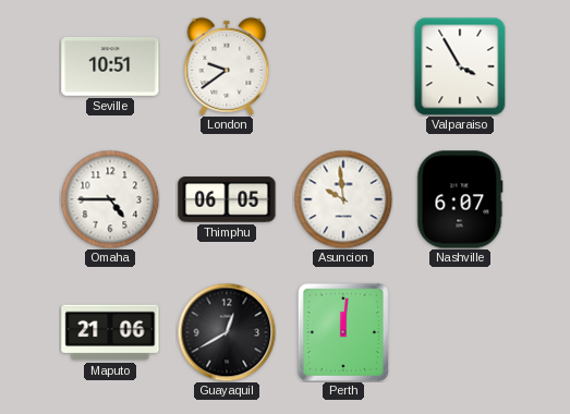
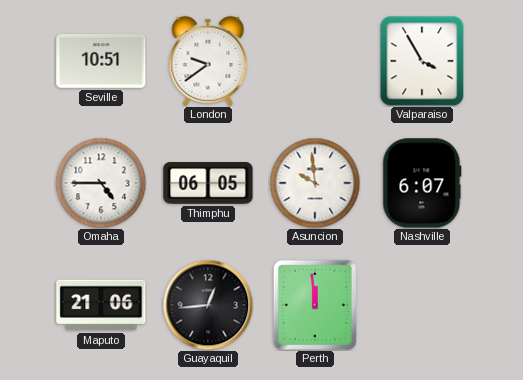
Guayaquil: 12:40 -> 12:44 (208, 305)
Perth: 12:01 -> 11:59 (315, 305)
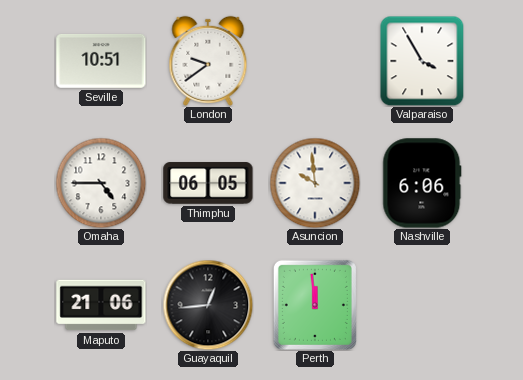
Nashville: 6:07 -> 6:06 (422, 183)
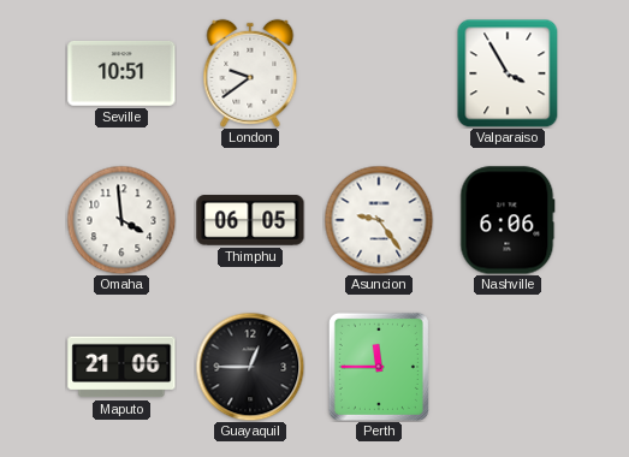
Omaha: 4:45 -> 3:59 (121, 220)
Asuncion: 9:59 -> 9:24 (379, 220)
Guayaquil: 12:44 -> 12:45 (250, 367)
Perth: 11:59 -> 11:45 (379, 367)
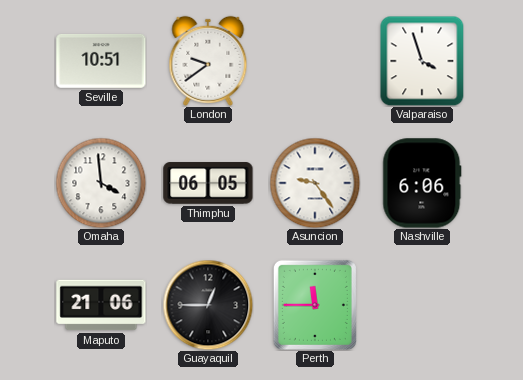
Valparaiso: 3:55 -> 3:57 (422, 61)
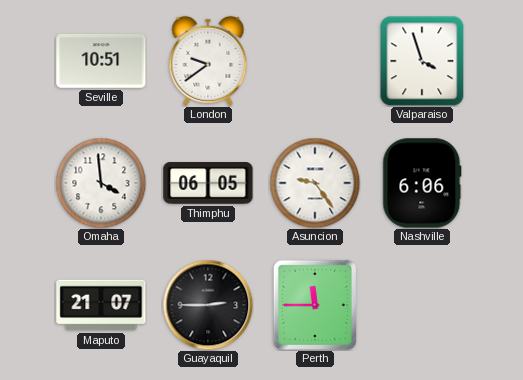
Maputo: 21:06 -> 21:07 (101, 305)
Guayaquil: 12:45 -> 2:45 (208, 305)
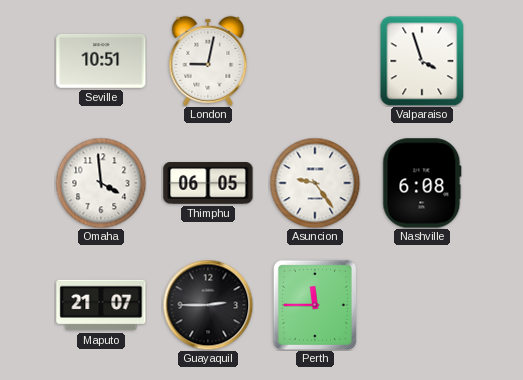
London: 9:39 -> 9:02 (208, 61)
Nashville: 6:06 -> 6:08 (422, 183)
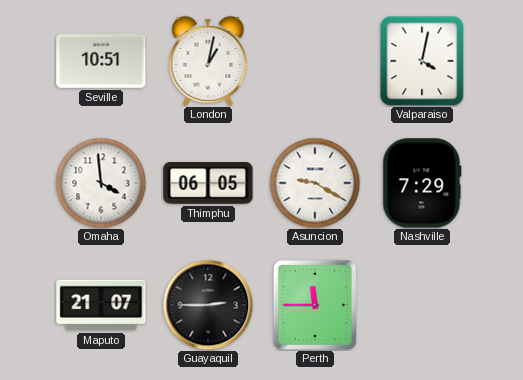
London: 9:02 -> 1:02 (208, 61)
Valparaiso: 3:57 -> 4:02 (422, 61)
Asuncion: 9:24 -> 9:20 (315, 183)
Nashville: 6:08 -> 7:29 (422, 183)
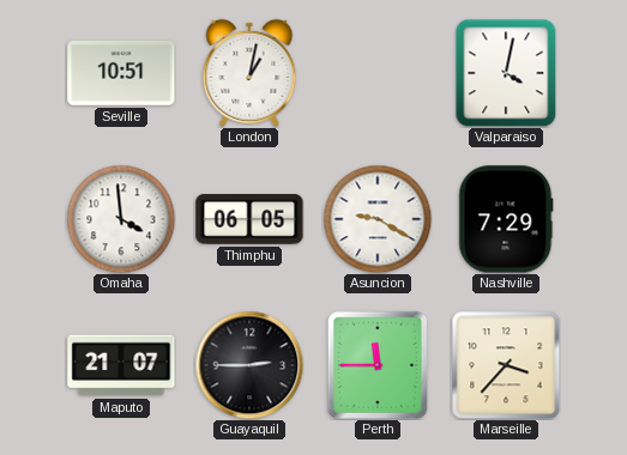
Marseille: none -> 3:37 (506, 365)
